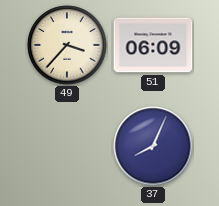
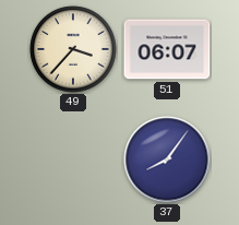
51: 06:09 -> 06:07 (167, 49)
37: 8:04 -> 8:06 (167, 159)
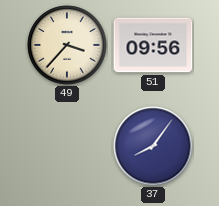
51: 06:07 -> 09:56 (153, 45)
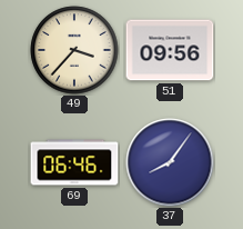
69: none -> 06:46 (74, 162)
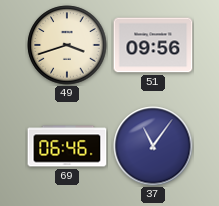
49: 3:37 -> 3:42 (67, 45)
37: 8:06 -> 11:06 (153, 146)
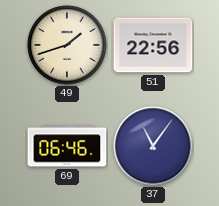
49: 3:42 -> 1:42 (67, 45)
51: 09:56 -> 22:56 (153, 45)
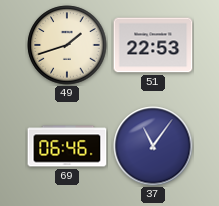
51: 22:56 -> 22:53 (153, 45)
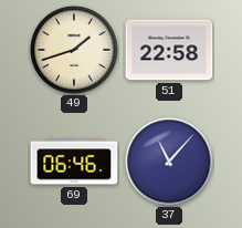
51: 22:53 -> 22:58 (169, 50)
37: 11:06 -> 11:07 (169, 162)
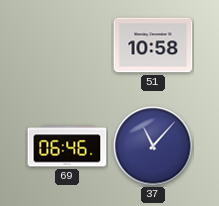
49: 1:42 -> none (74, 50)
51: 22:58 -> 10:58 (153, 45)
